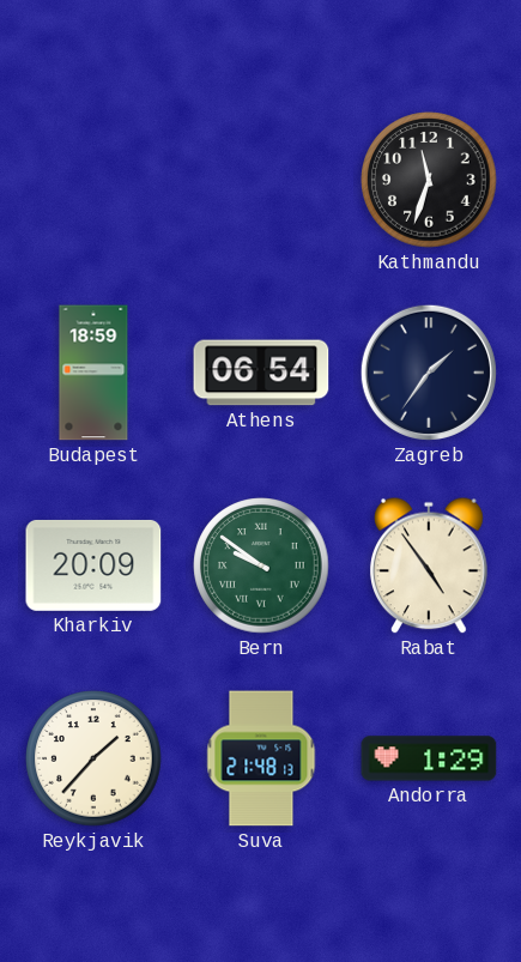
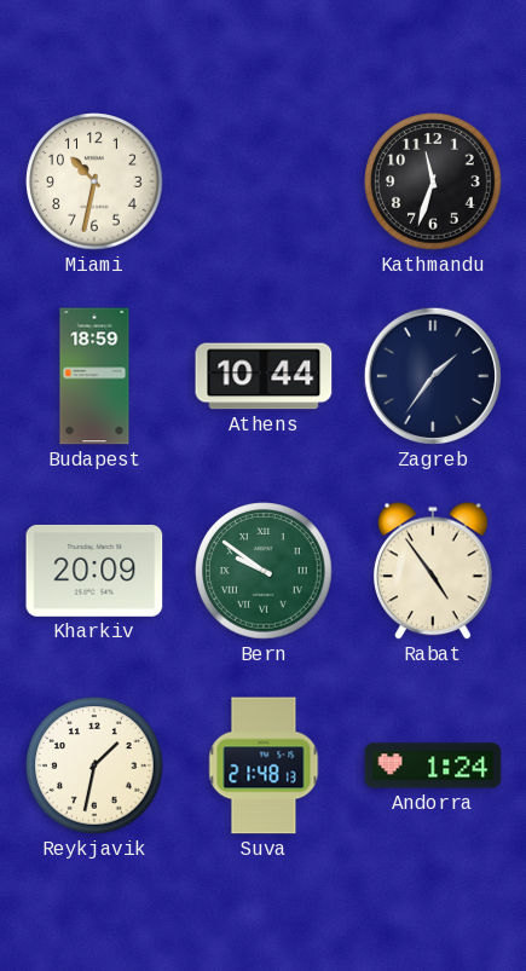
Miami: none -> 10:32 (94, 181)
Athens: 06:54 -> 10:44 (264, 376)
Reykjavik: 1:37 -> 1:32 (94, 765)
Andorra: 1:29 -> 1:24 (433, 765)
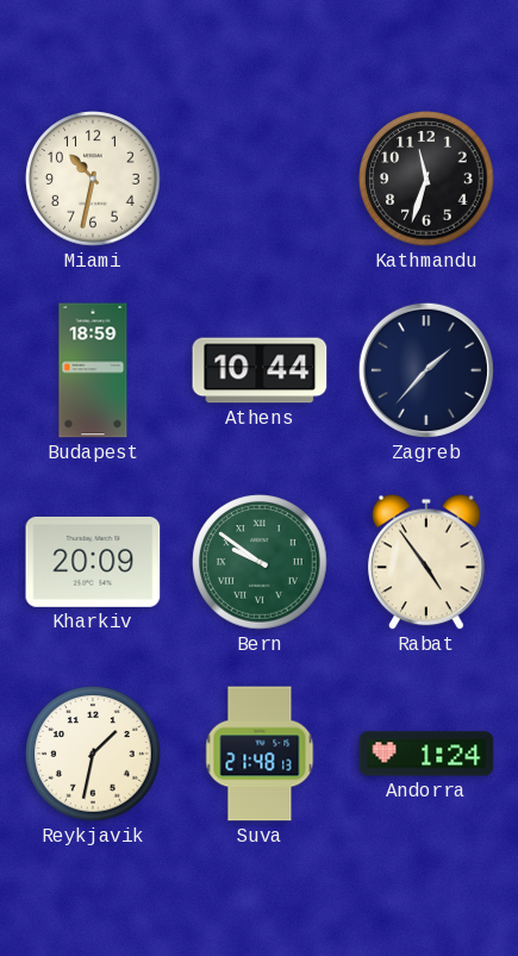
Zagreb: 1:36 -> 1:37 (426, 370)
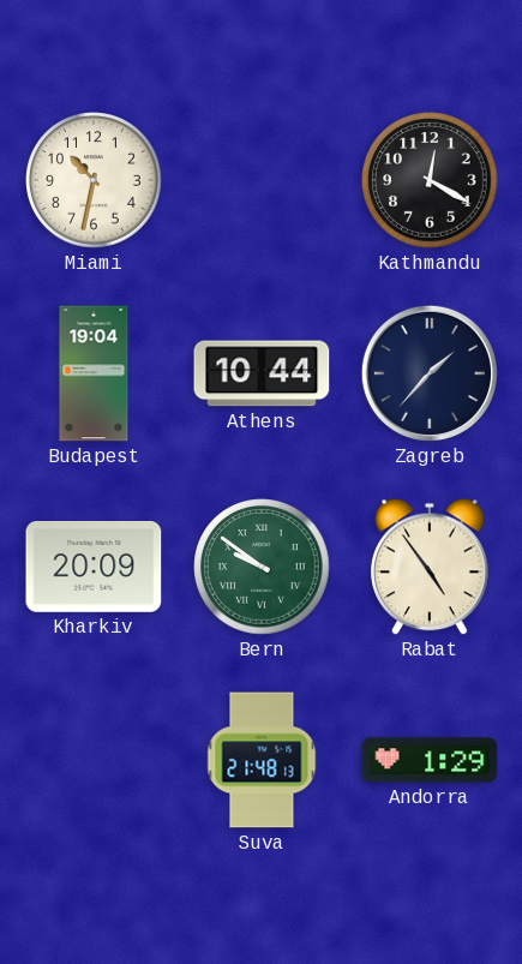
Kathmandu: 11:33 -> 12:20 (430, 180)
Budapest: 18:59 -> 19:04 (94, 373)
Reykjavik: 1:32 -> none (93, 754)
Andorra: 1:24 -> 1:29 (430, 760)
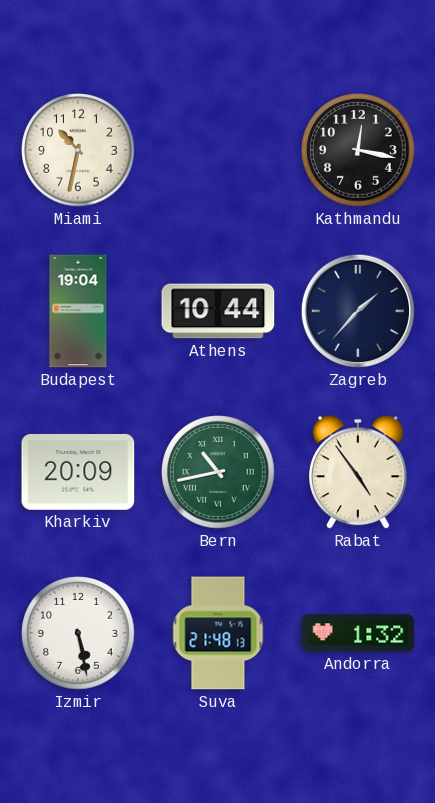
Kathmandu: 12:20 -> 12:17 (358, 150)
Bern: 9:51 -> 10:43 (218, 472)
Izmir: none -> 5:28 (78, 633)
Andorra: 1:29 -> 1:32 (358, 633)
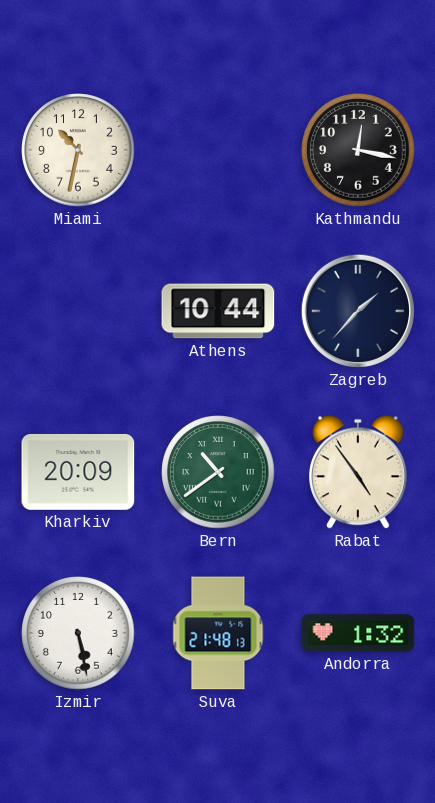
Budapest: 19:04 -> none (78, 311)
Bern: 10:43 -> 10:39 (218, 472)
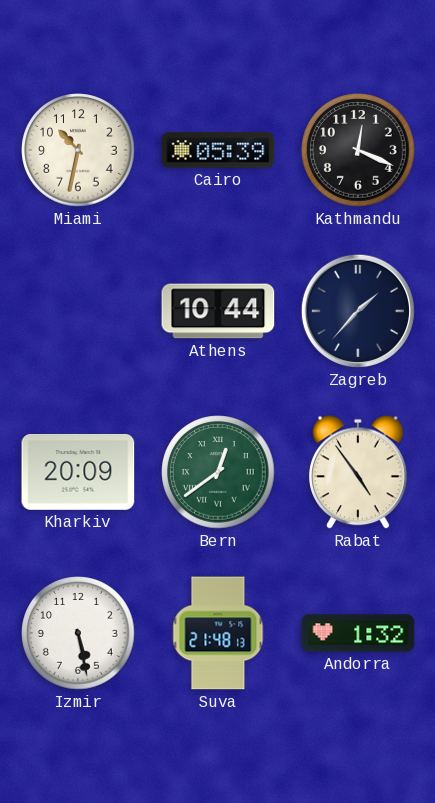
Cairo: none -> 05:39 (218, 150)
Kathmandu: 12:17 -> 12:19 (358, 150)
Bern: 10:39 -> 12:39 (218, 472)
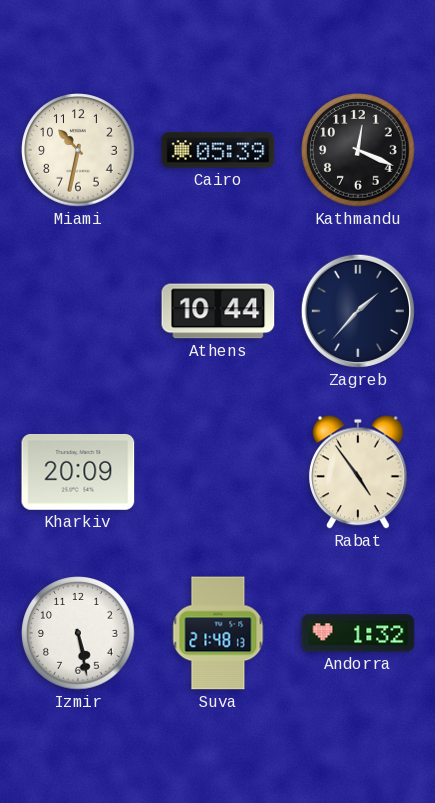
Bern: 12:39 -> none (218, 472)
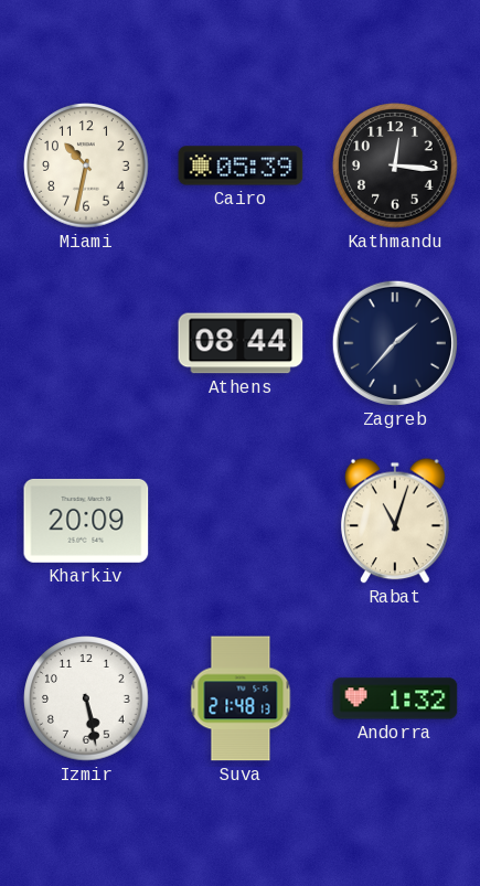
Kathmandu: 12:19 -> 12:16 (395, 166)
Athens: 10:44 -> 08:44 (241, 343)
Rabat: 4:54 -> 11:03 (395, 521)
